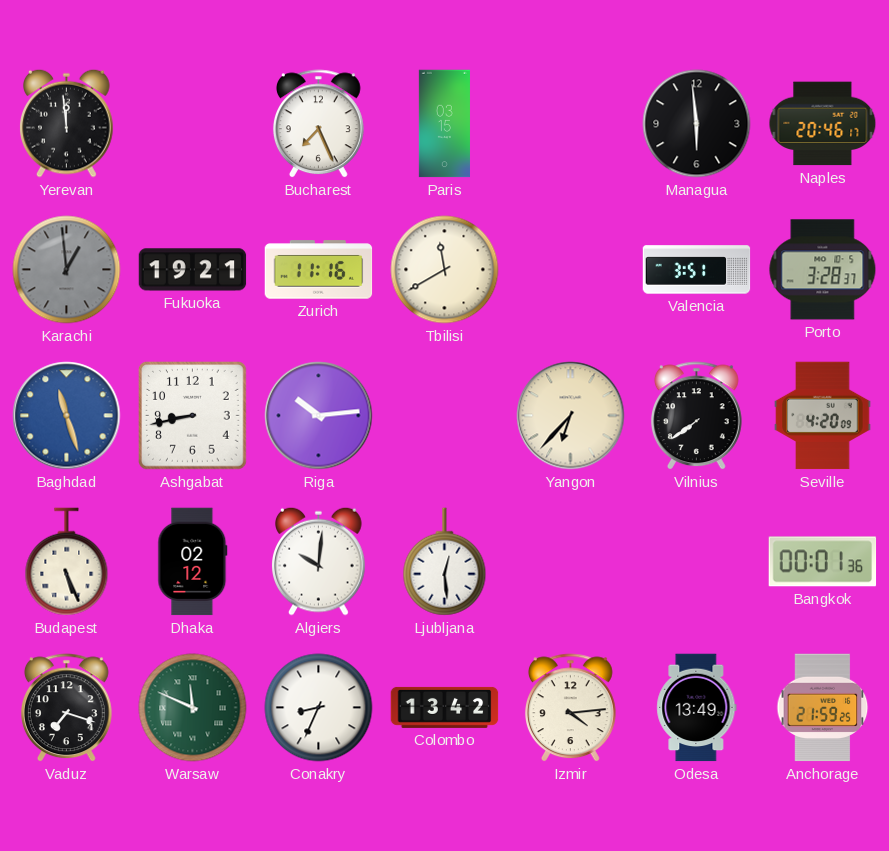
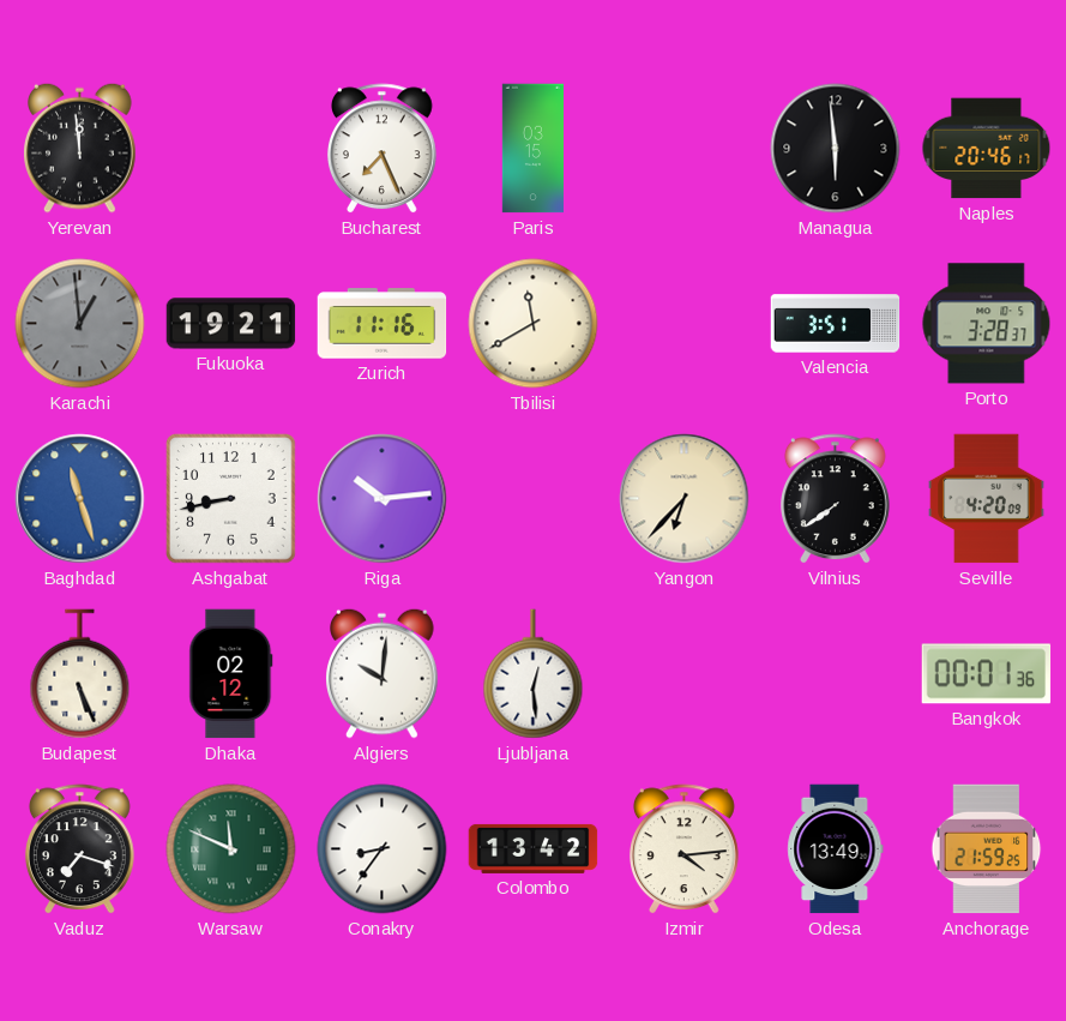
Conakry: 8:34 -> 8:36 (383, 849)
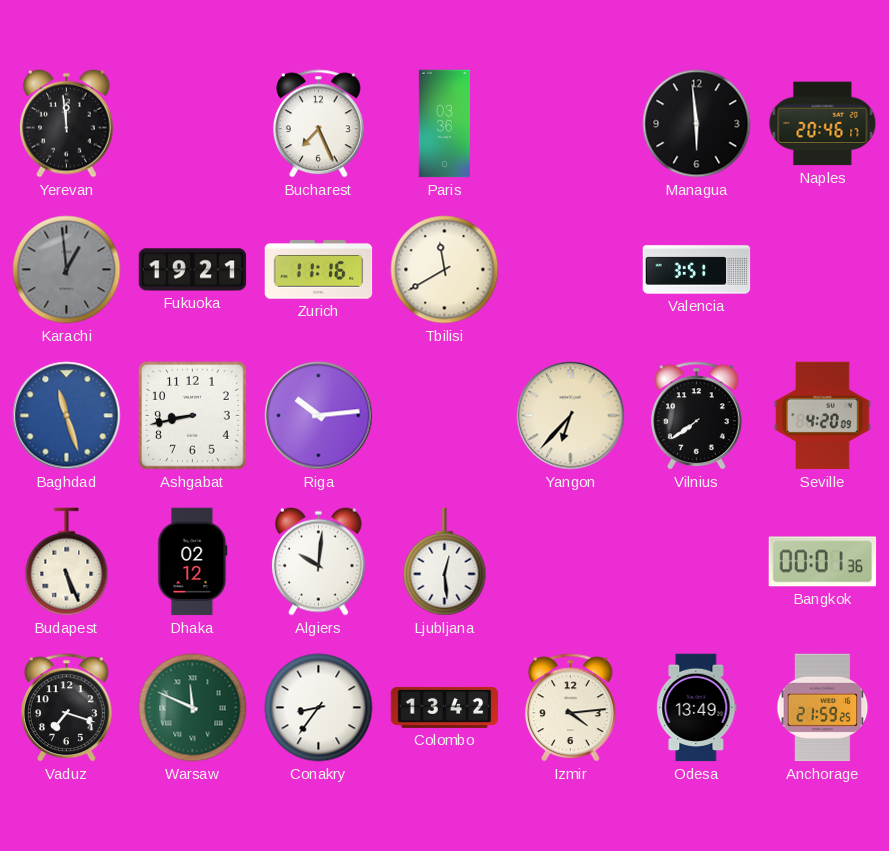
Paris: 03:15 -> 03:36 (444, 124)
Porto: 3:28 -> none (987, 324)
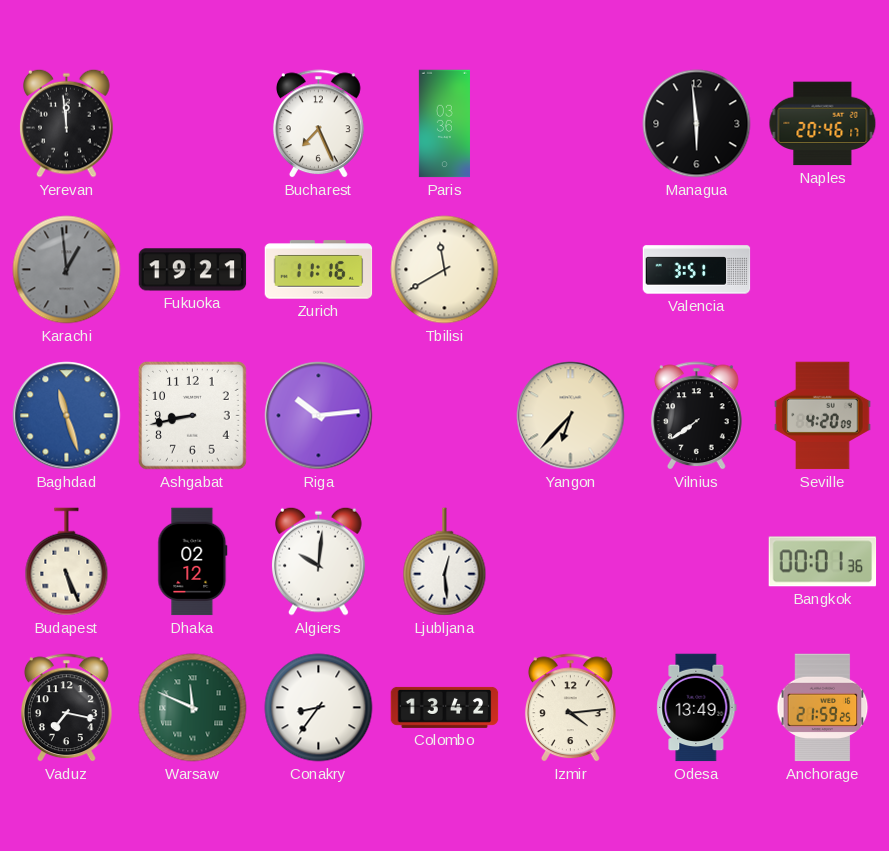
Vaduz: 7:18 -> 7:17 (66, 708)
